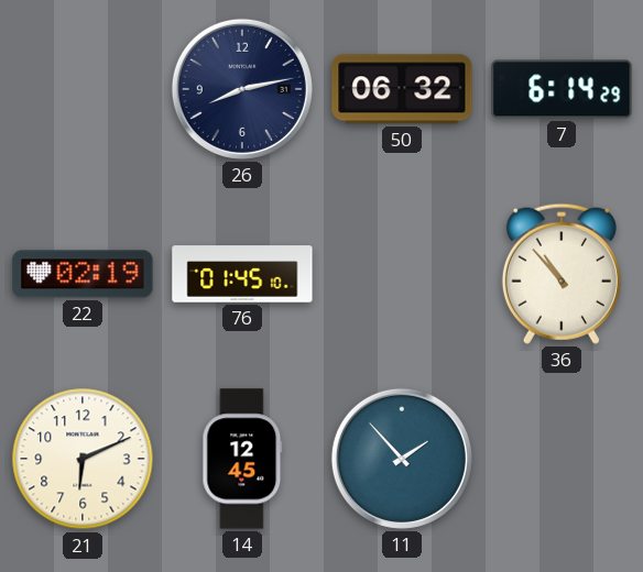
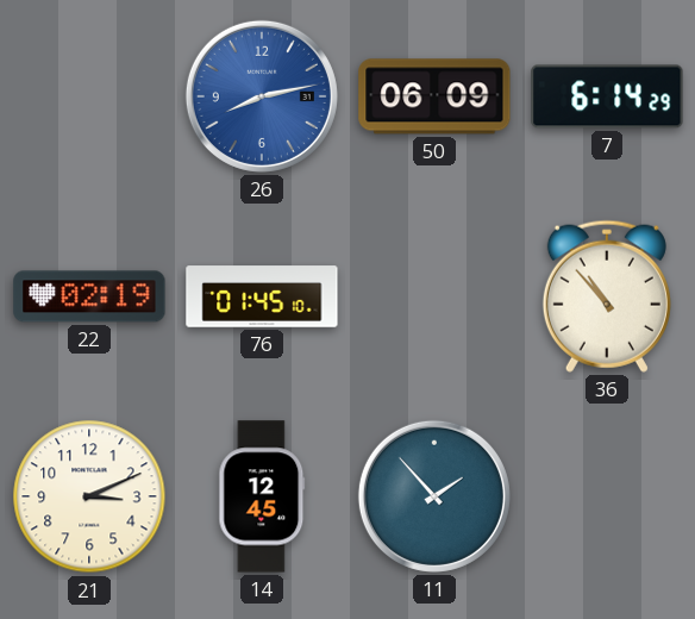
26 dial: navy -> blue (262, 96)
50: 06:32 -> 06:09 (434, 96)
21: 6:11 -> 3:11 (89, 496)
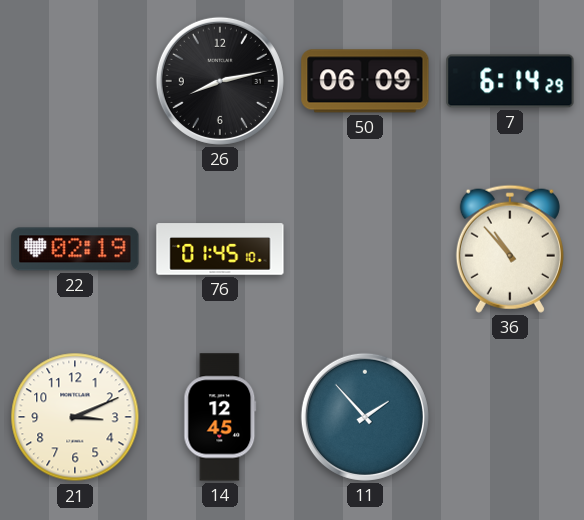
26 dial: blue -> black (220, 81)
